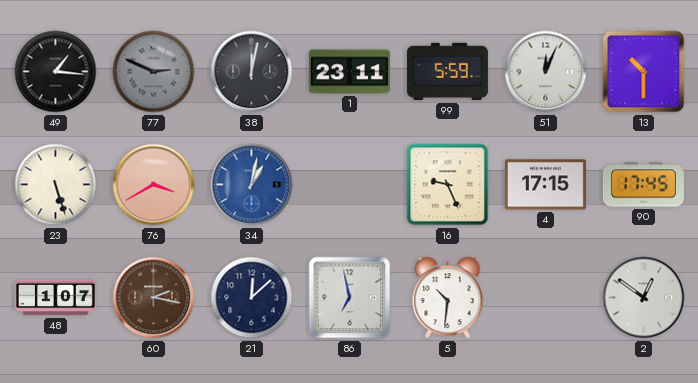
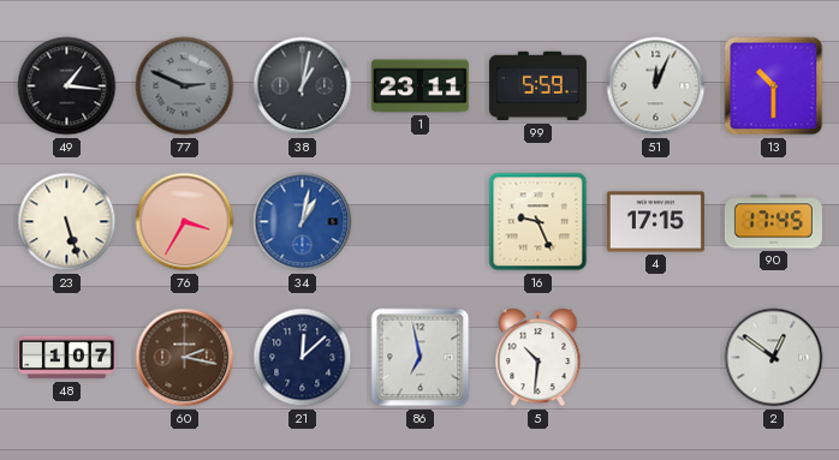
38: 12:02 -> 1:02 (303, 86)
76: 3:40 -> 3:35 (185, 222)
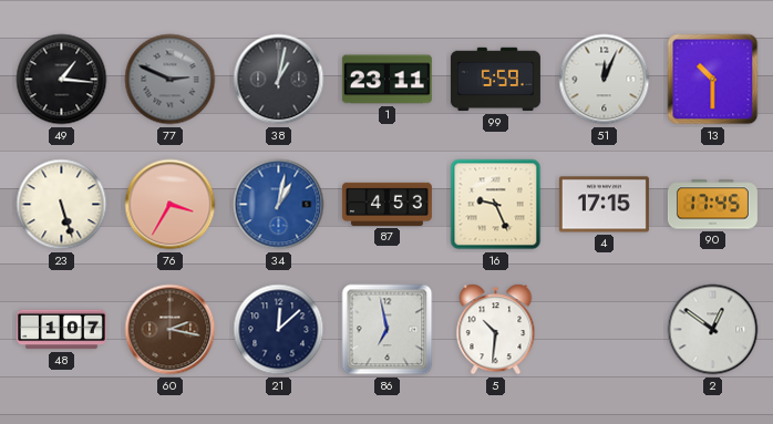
87: none -> 4:53 (386, 204)
